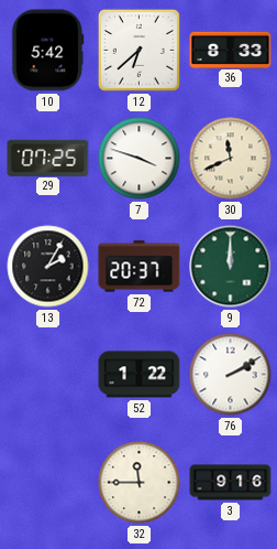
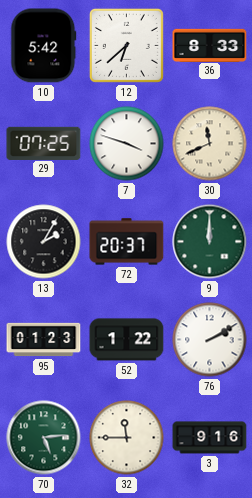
95: none -> 01:23 (44, 340)
70: none -> 5:14 (44, 438)
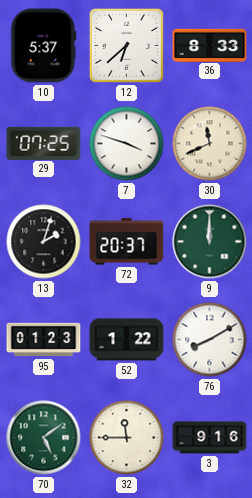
10: 5:42 -> 5:37 (44, 46)
13: 2:05 -> 2:03 (44, 242)
76: 2:10 -> 8:10 (210, 340)
70: 5:14 -> 5:09 (44, 438)
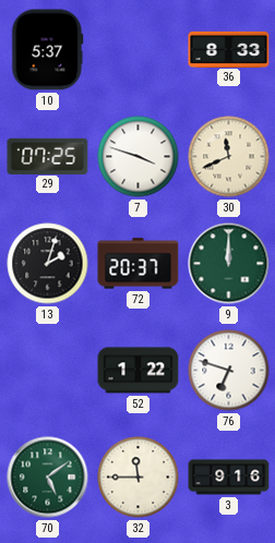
12: 6:38 -> none (126, 45)
95: 01:23 -> none (44, 340)
76: 8:10 -> 6:48 (229, 371)
